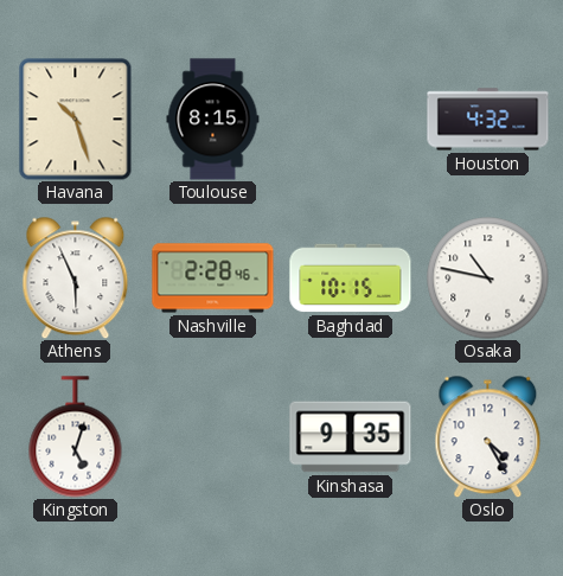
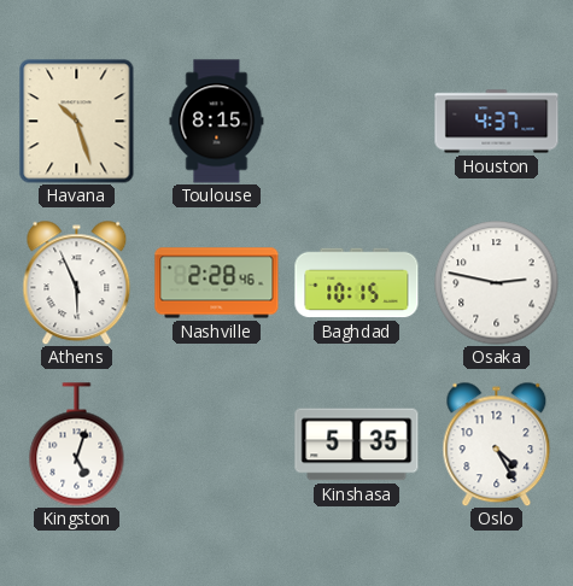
Houston: 4:32 -> 4:37 (497, 122)
Osaka: 10:47 -> 2:47 (497, 283)
Kinshasa: 9:35 -> 5:35 (357, 445)
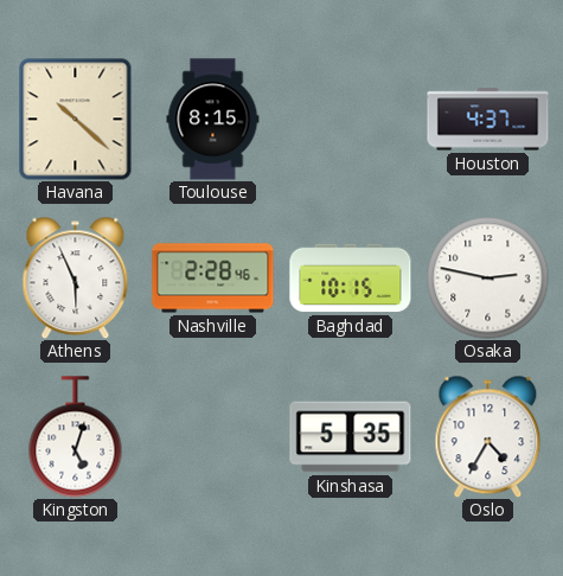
Havana: 10:27 -> 10:22 (76, 120)
Oslo: 4:25 -> 4:35 (488, 436)
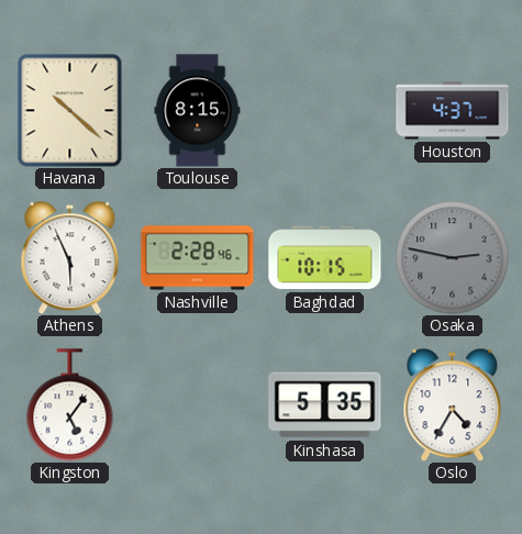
Osaka dial: white -> grey (453, 258)
Kingston: 5:03 -> 5:06 (70, 405)
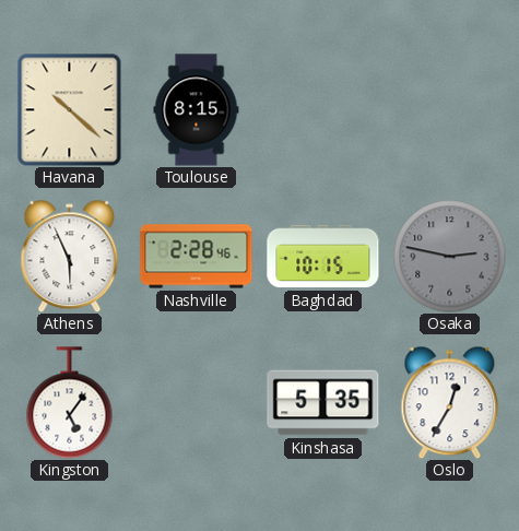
Houston: 4:37 -> none (453, 111)
Oslo: 4:35 -> 12:35 (450, 402)
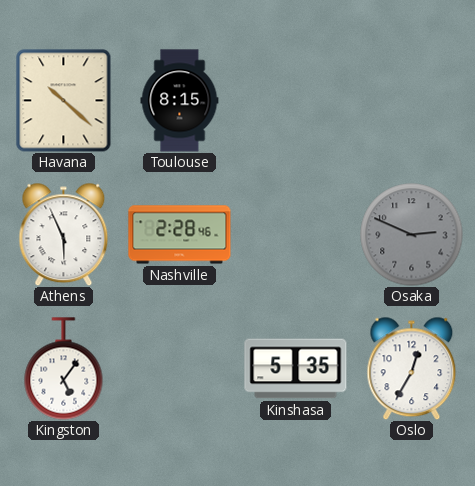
Baghdad: 10:15 -> none (323, 257)
Osaka: 2:47 -> 2:49 (412, 235)
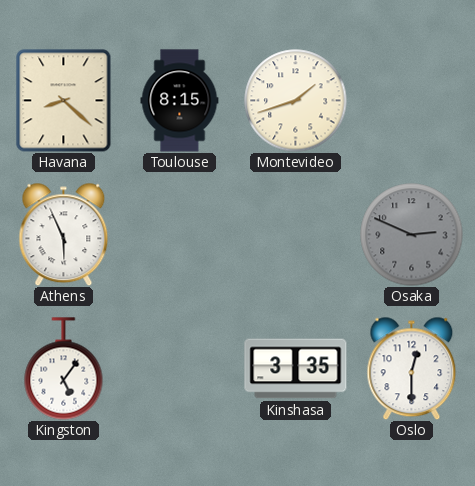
Havana: 10:22 -> 8:22 (64, 101)
Montevideo: none -> 1:42 (296, 101)
Nashville: 2:28 -> none (180, 235)
Kinshasa: 5:35 -> 3:35 (296, 369)
Oslo: 12:35 -> 12:30 (412, 368)
